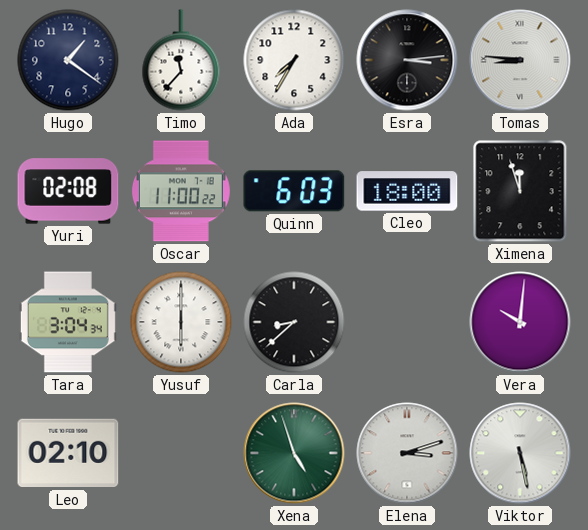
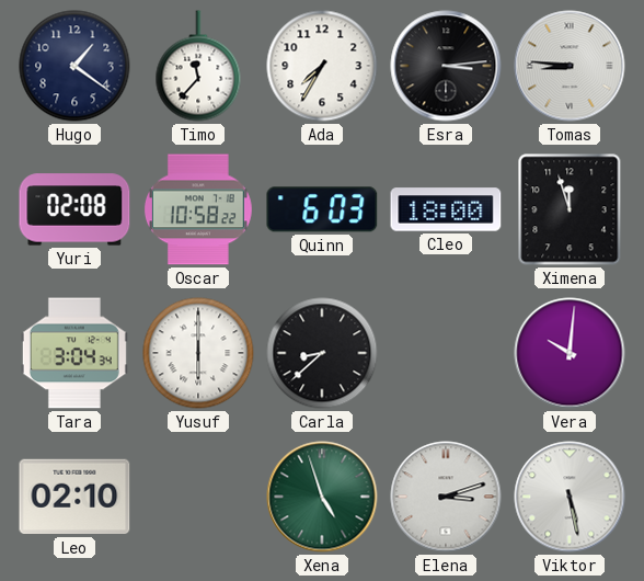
Oscar: 11:00 -> 10:58 (198, 209)
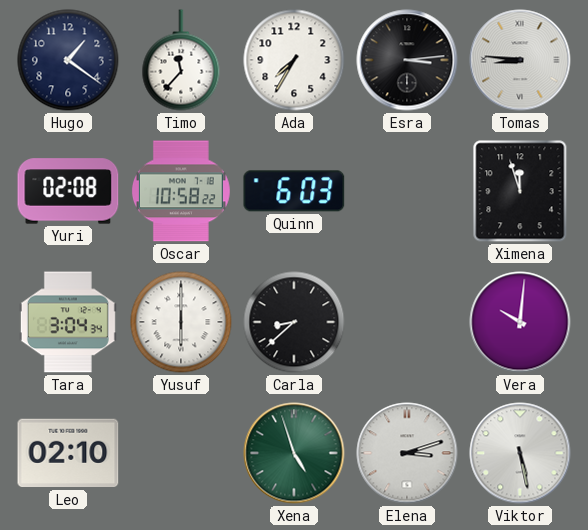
Cleo: 18:00 -> none (446, 209)
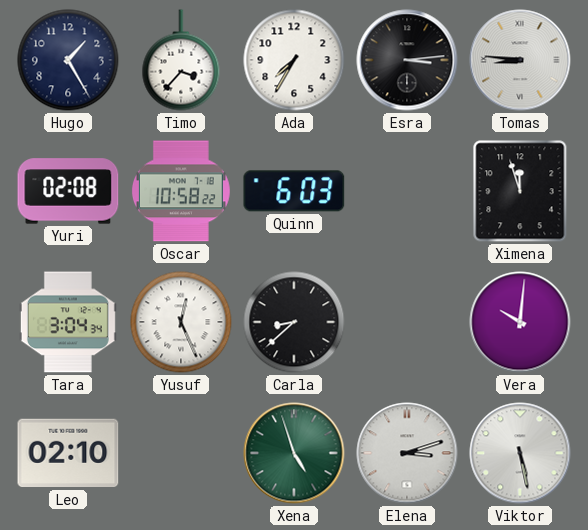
Hugo: 1:21 -> 1:25 (68, 60)
Timo: 11:37 -> 3:37 (181, 60)
Yusuf: 6:00 -> 12:26 (181, 322)
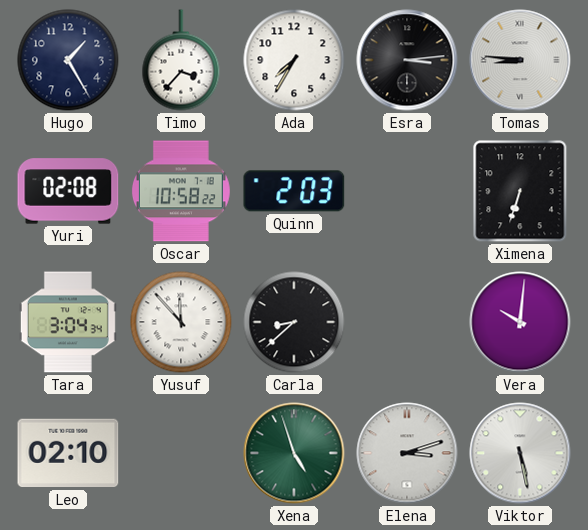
Quinn: 6:03 -> 2:03 (294, 191)
Ximena: 11:57 -> 6:33 (520, 191)
Yusuf: 12:26 -> 11:53 (181, 322)
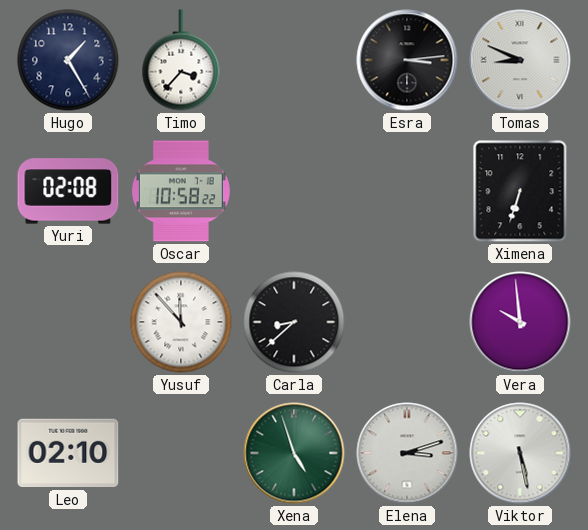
Ada: 7:35 -> none (294, 60)
Tomas: 8:46 -> 8:49 (520, 60)
Quinn: 2:03 -> none (294, 191)
Tara: 3:04 -> none (68, 322)
Vera: 10:01 -> 9:59 (520, 322)
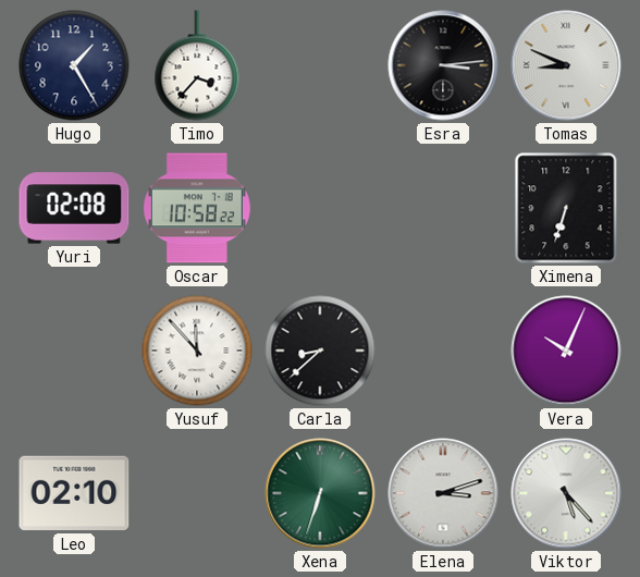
Vera: 9:59 -> 10:04 (566, 351)
Xena: 4:57 -> 6:33 (320, 493)
Viktor: 5:28 -> 5:23 (566, 493)
